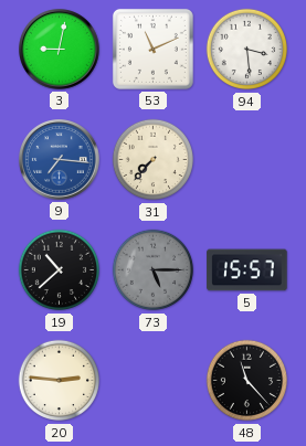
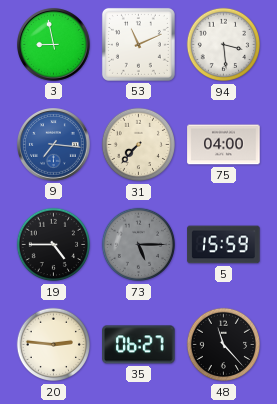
3: 9:02 -> 8:58 (54, 45)
75: none -> 04:00 (224, 145)
19: 10:38 -> 4:45 (54, 245)
5: 15:57 -> 15:59 (224, 245)
35: none -> 06:27 (139, 345)
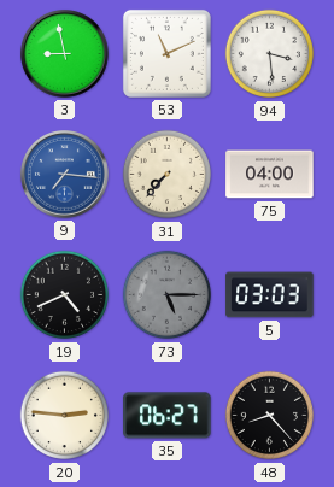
19: 4:45 -> 4:41 (65, 295)
5: 15:59 -> 03:03 (270, 295)
48: 11:23 -> 8:23 (270, 416)
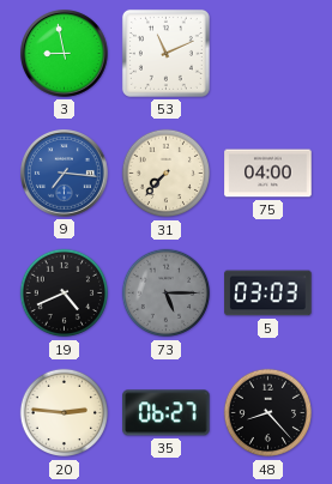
94: 3:29 -> none (270, 54)
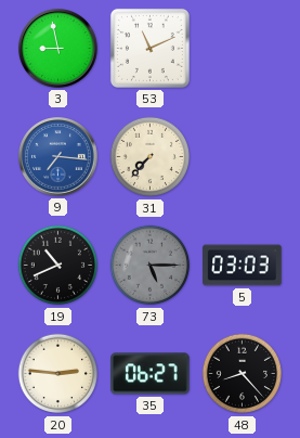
75: 04:00 -> none (268, 174)
19: 4:41 -> 10:41 (58, 266)
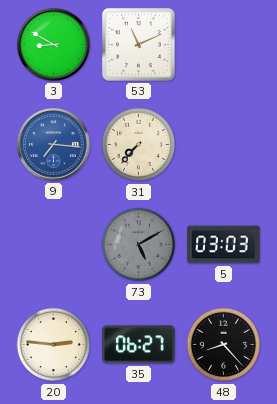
3: 8:58 -> 8:50 (54, 45)
19: 10:41 -> none (58, 266)
73: 5:15 -> 5:10 (139, 245)
